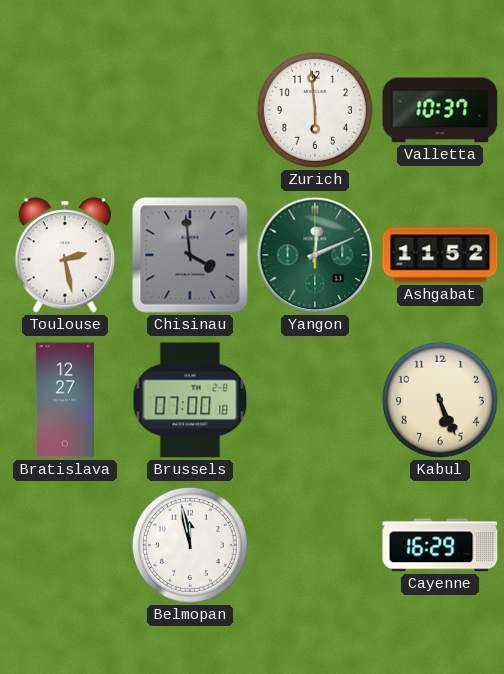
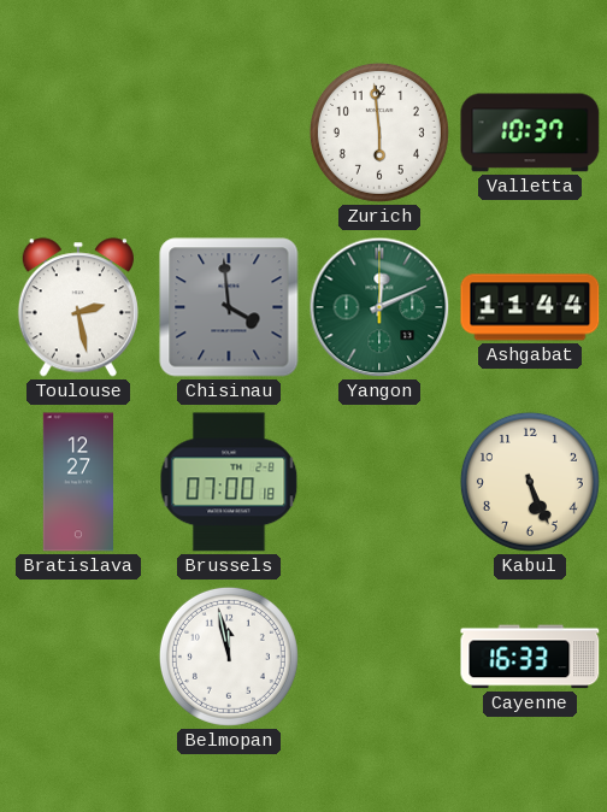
Ashgabat: 11:52 -> 11:44 (530, 307)
Cayenne: 16:29 -> 16:33 (530, 657)
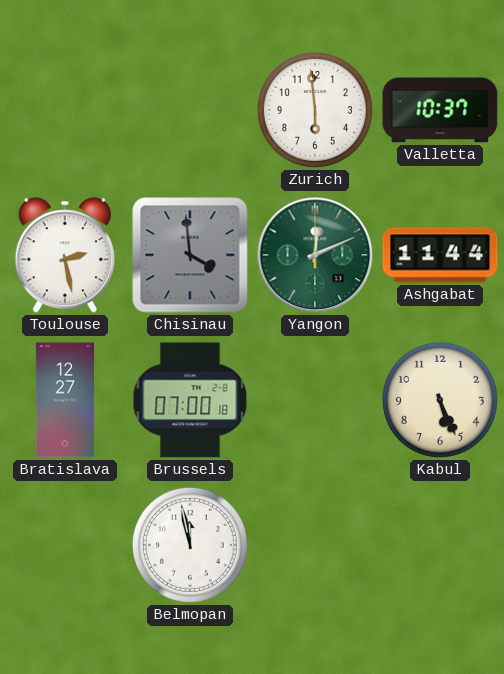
Cayenne: 16:33 -> none (530, 657)
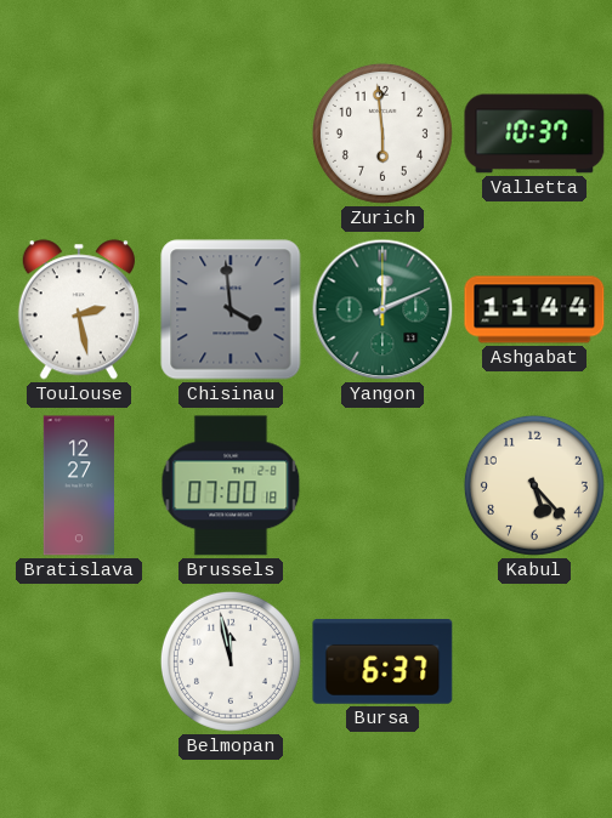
Kabul: 5:26 -> 5:23 (534, 485)
Bursa: none -> 6:37 (382, 663)
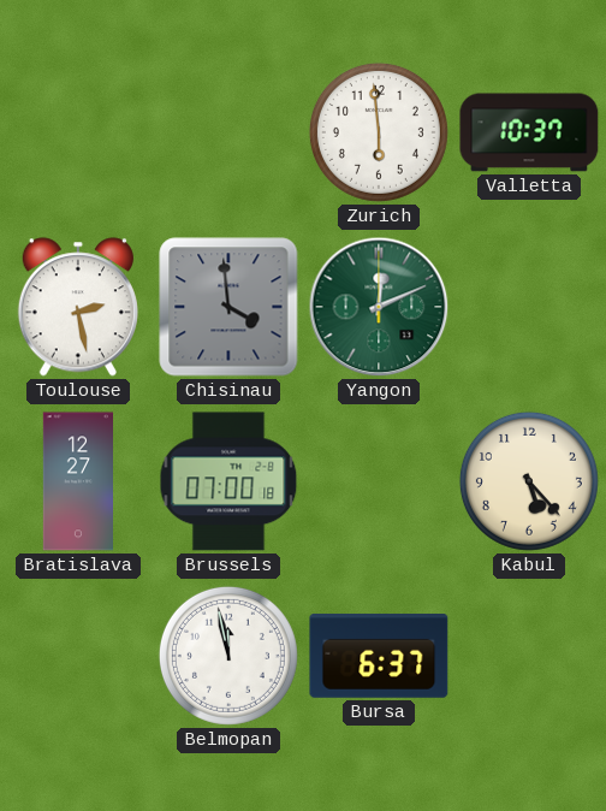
Ashgabat: 11:44 -> none (534, 309)
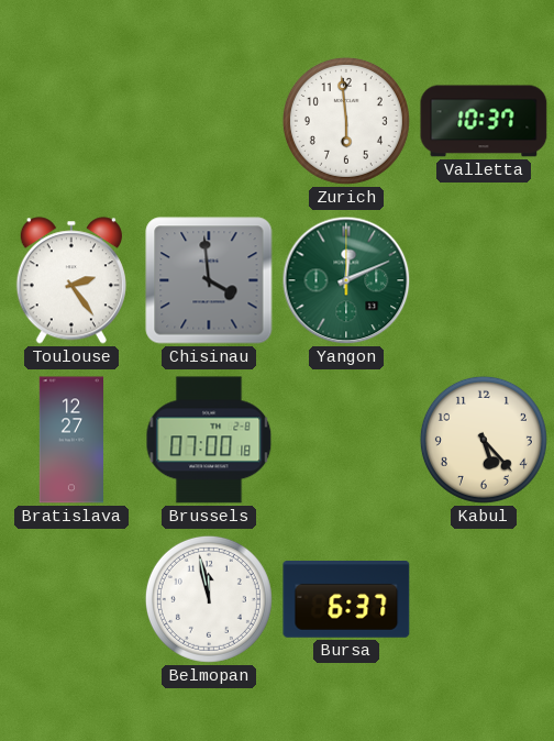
Toulouse: 2:28 -> 2:24 (71, 280)
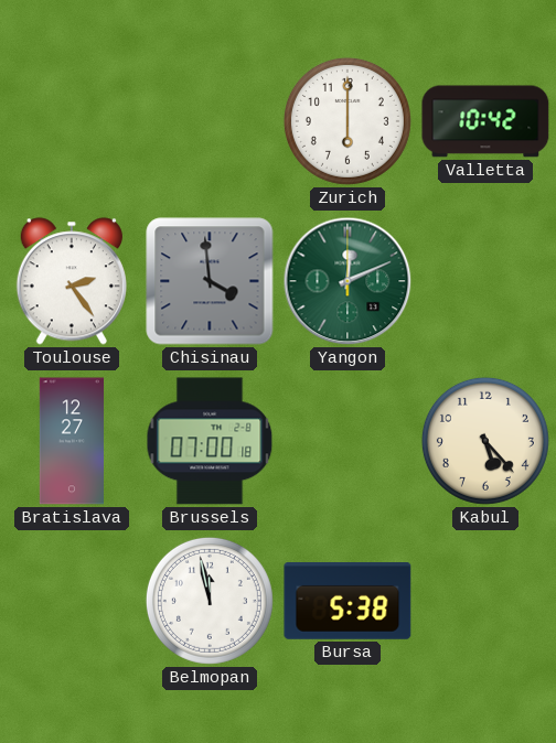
Zurich: 5:59 -> 6:00 (347, 121)
Valletta: 10:37 -> 10:42 (485, 121)
Bursa: 6:37 -> 5:38 (347, 602)
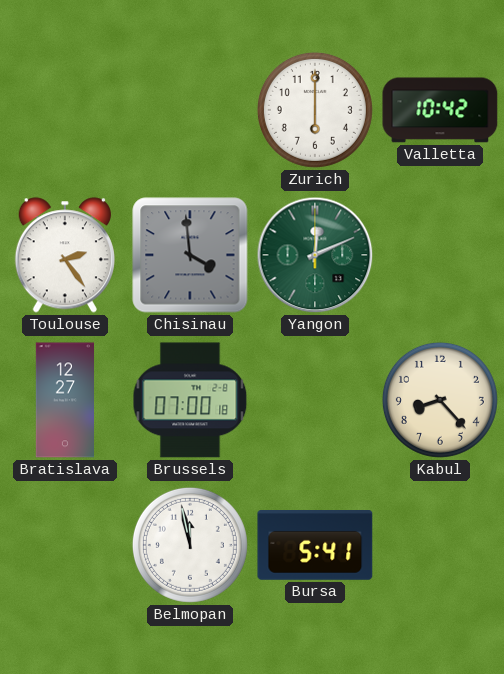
Kabul: 5:23 -> 8:23 (440, 400)
Bursa: 5:38 -> 5:41 (315, 546)
